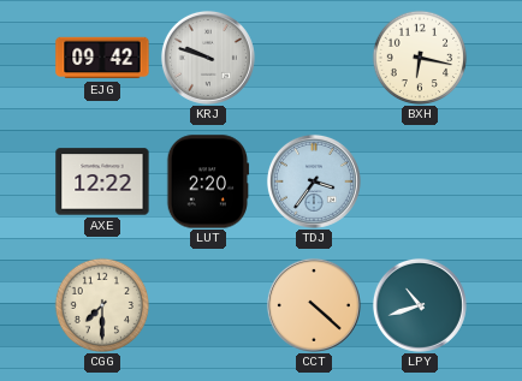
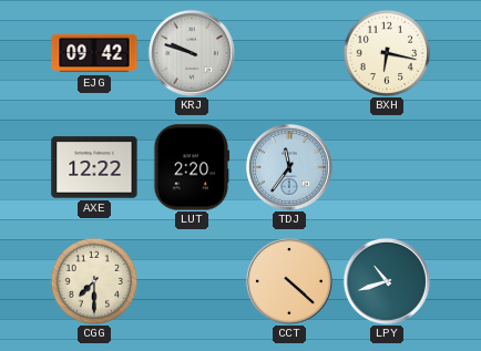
TDJ: 3:36 -> 11:36 (289, 167)
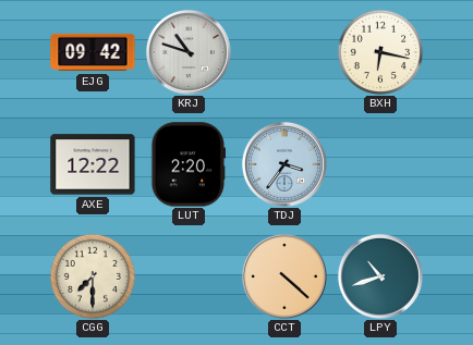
KRJ: 9:48 -> 10:48 (189, 52)
TDJ: 11:36 -> 3:36 (284, 164)
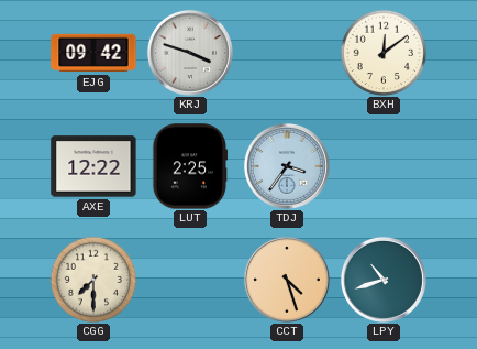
KRJ: 10:48 -> 3:48 (190, 53)
BXH: 6:17 -> 12:09 (384, 53)
LUT: 2:20 -> 2:25 (190, 166)
CCT: 4:22 -> 4:27 (287, 280)
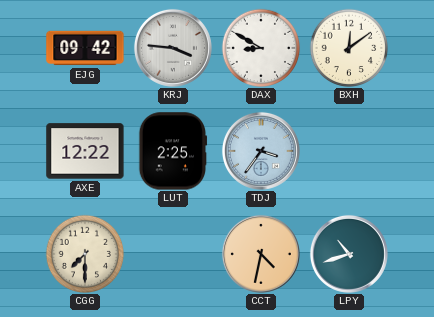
KRJ: 3:48 -> 3:46 (173, 48)
DAX: none -> 8:50 (261, 48)
CCT: 4:27 -> 4:32 (261, 254)
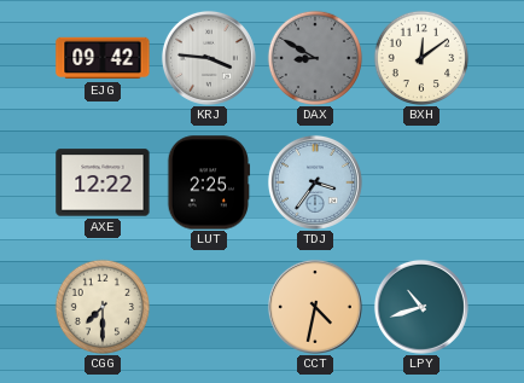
DAX dial: white -> grey (315, 58)
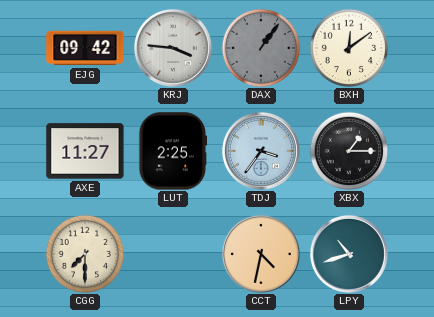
DAX: 8:50 -> 1:06 (261, 48)
AXE: 12:22 -> 11:27 (85, 151)
XBX: none -> 1:15 (349, 151)
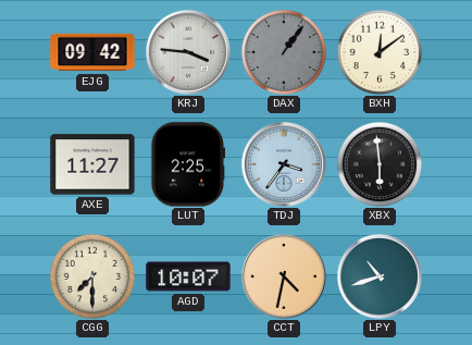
XBX: 1:15 -> 5:59 (380, 164)
AGD: none -> 10:07 (188, 276)
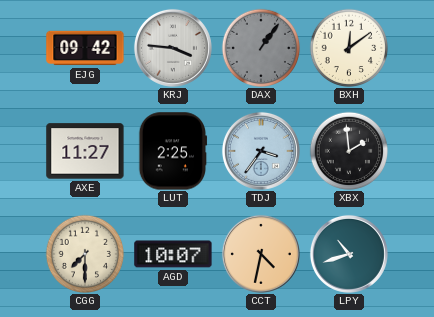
XBX: 5:59 -> 1:59 (349, 151)
